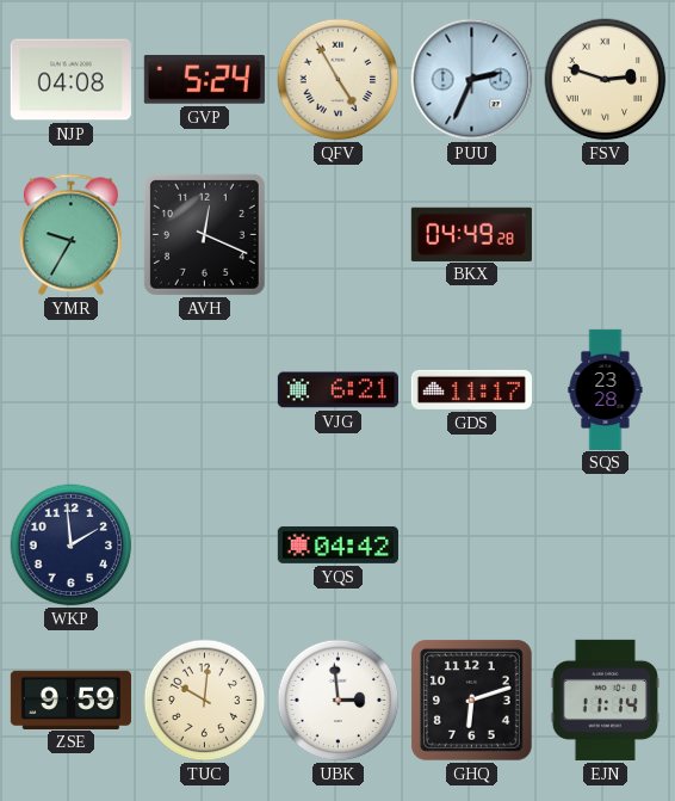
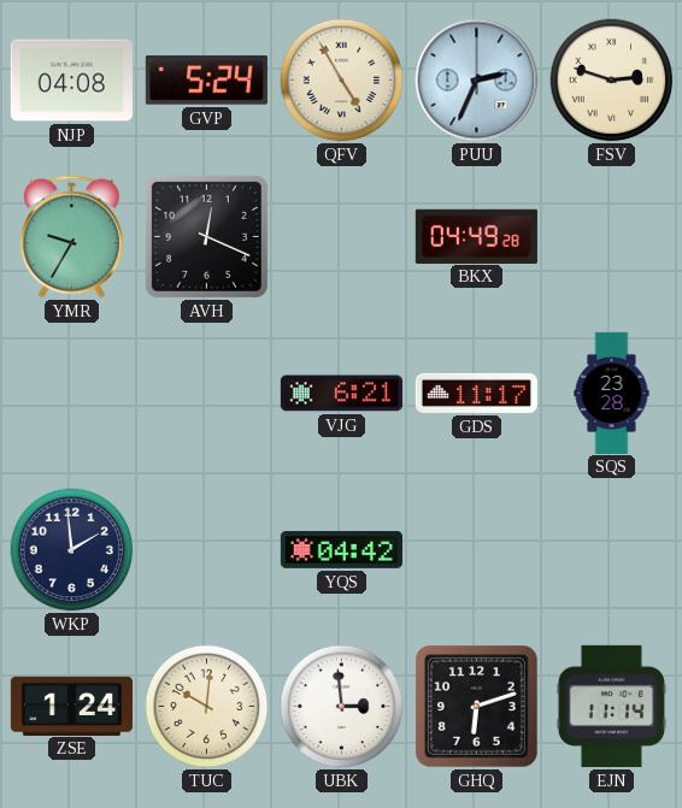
ZSE: 9:59 -> 1:24 (71, 706)
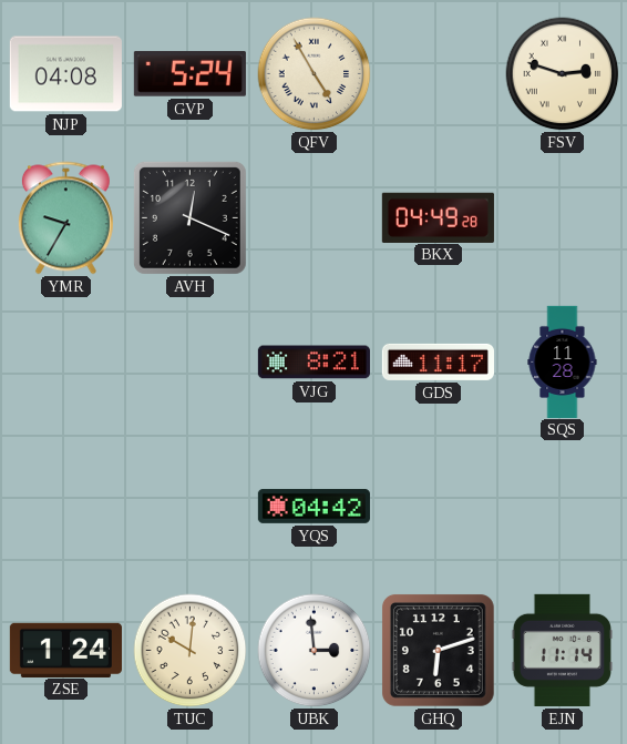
PUU: 2:34 -> none (477, 81)
VJG: 6:21 -> 8:21 (313, 363)
SQS: 23:28 -> 11:28 (563, 361)
WKP: 1:59 -> none (72, 550)
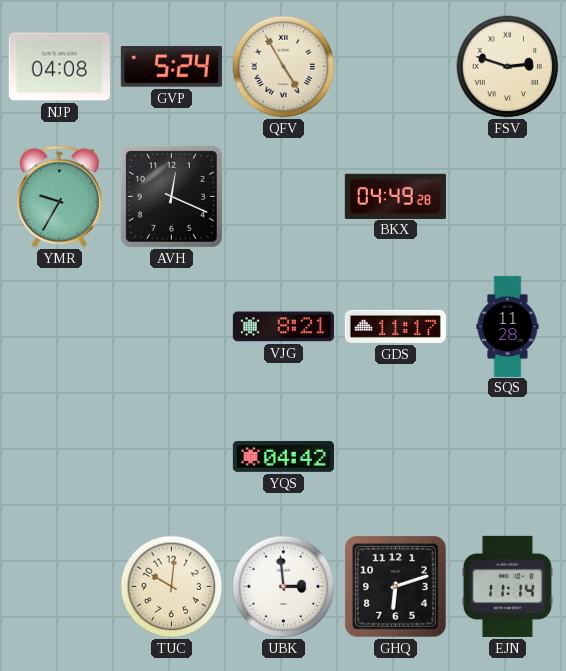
ZSE: 1:24 -> none (65, 650)
